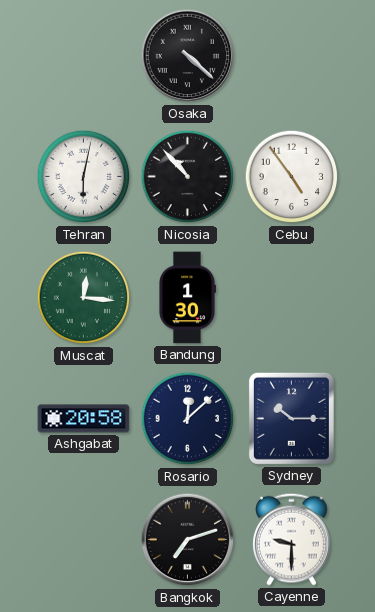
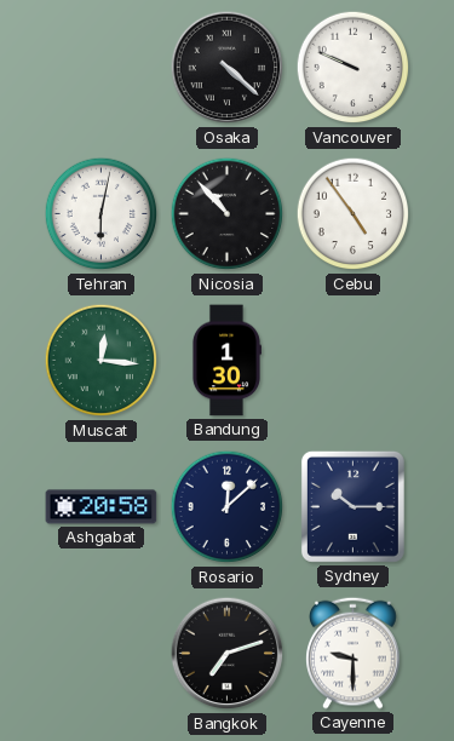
Vancouver: none -> 9:49 (354, 68)
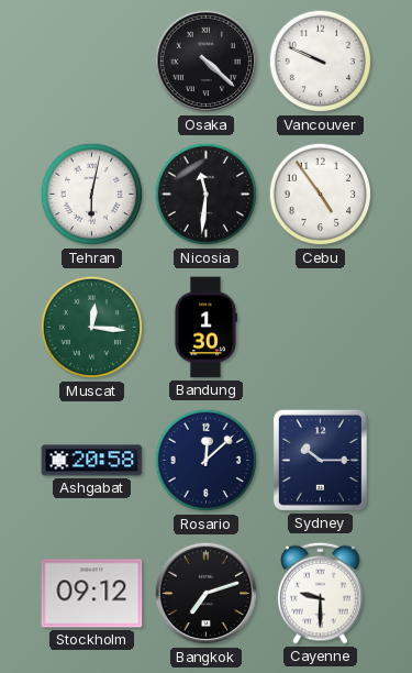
Nicosia: 10:53 -> 11:31 (207, 195)
Stockholm: none -> 09:12 (92, 594)
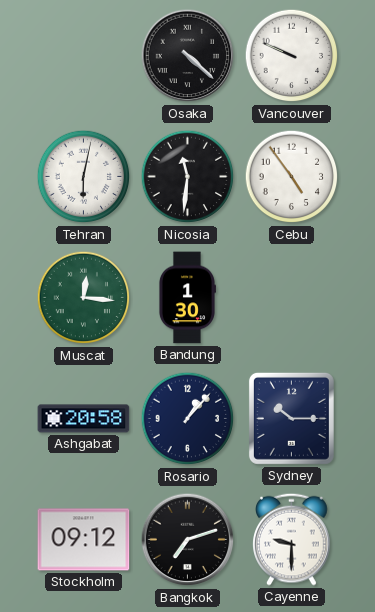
Rosario: 12:08 -> 1:07 (188, 419)
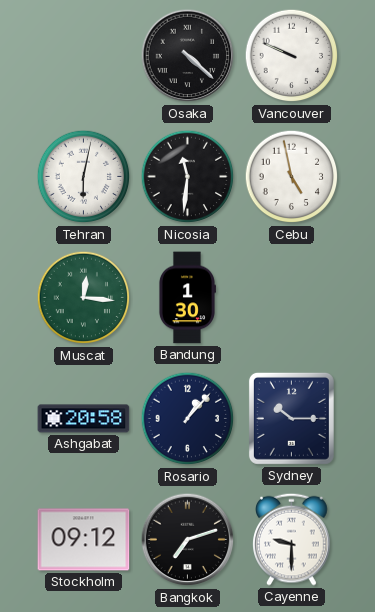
Cebu: 4:54 -> 4:58 (292, 177)
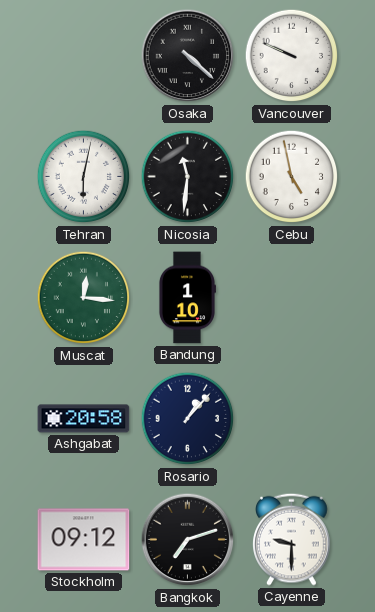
Bandung: 1:30 -> 1:10 (187, 298)
Sydney: 10:15 -> none (291, 418)
